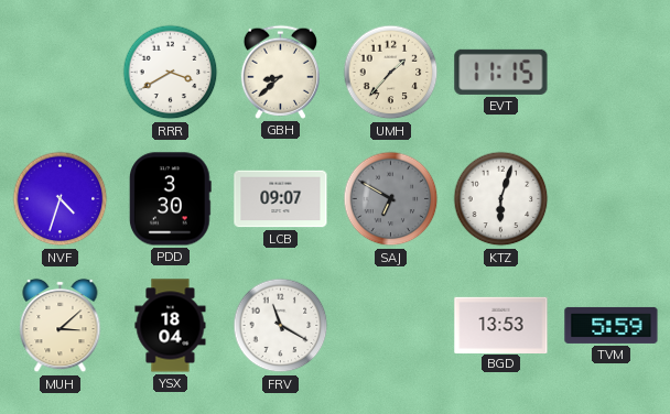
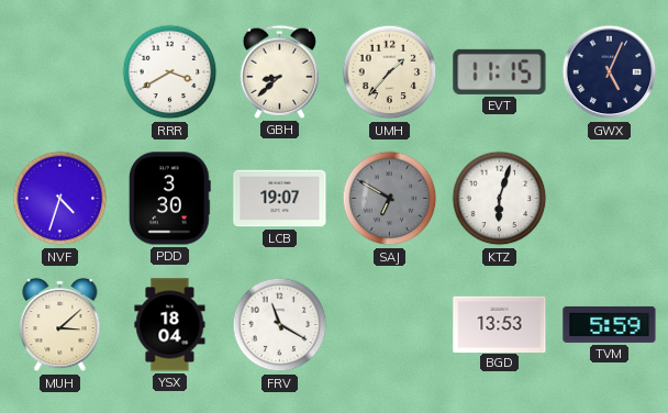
GWX: none -> 5:04 (610, 72)
LCB: 09:07 -> 19:07 (280, 199)
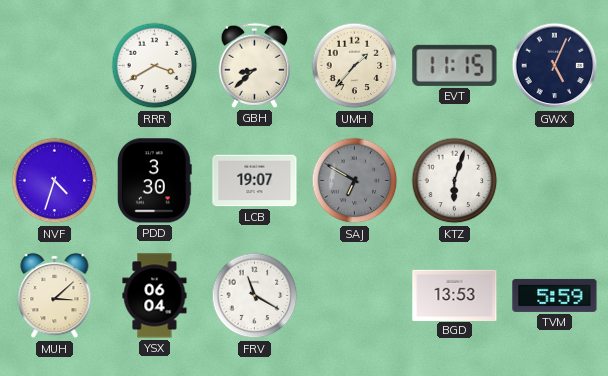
YSX: 18:04 -> 06:04 (155, 296)
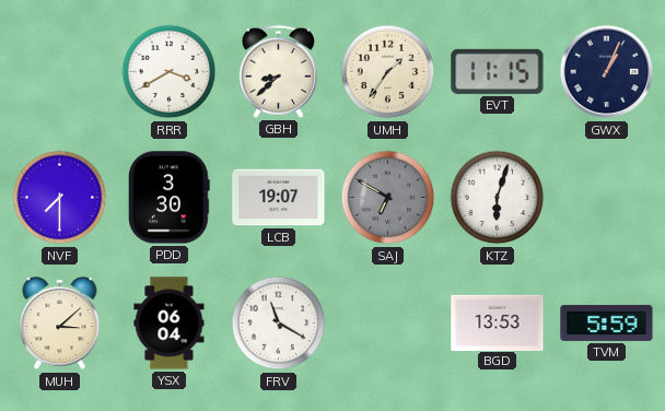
UMH: 1:37 -> 1:36 (388, 72)
GWX: 5:04 -> 1:04 (607, 72)
NVF: 4:33 -> 7:30 (60, 198)
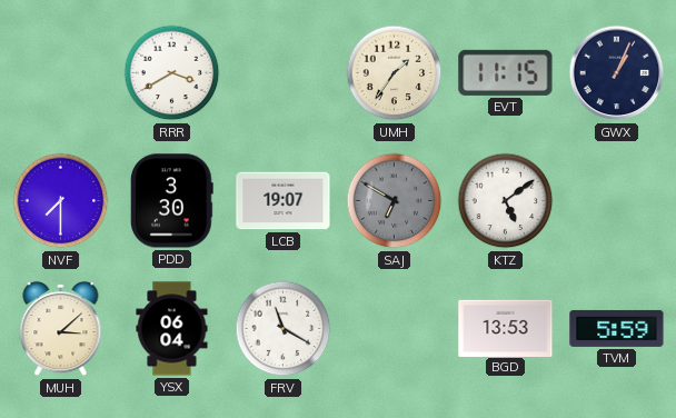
GBH: 8:38 -> none (278, 71)
KTZ: 6:03 -> 5:09 (506, 201)
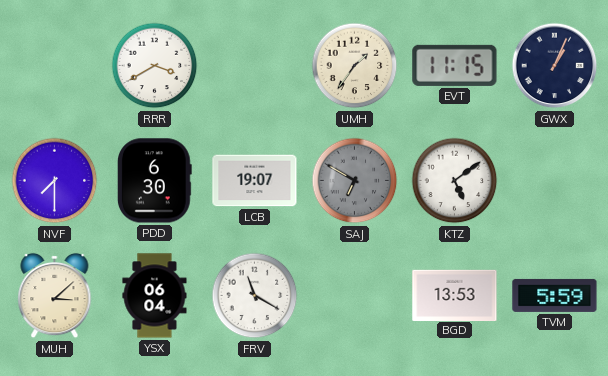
PDD: 3:30 -> 6:30 (154, 181)
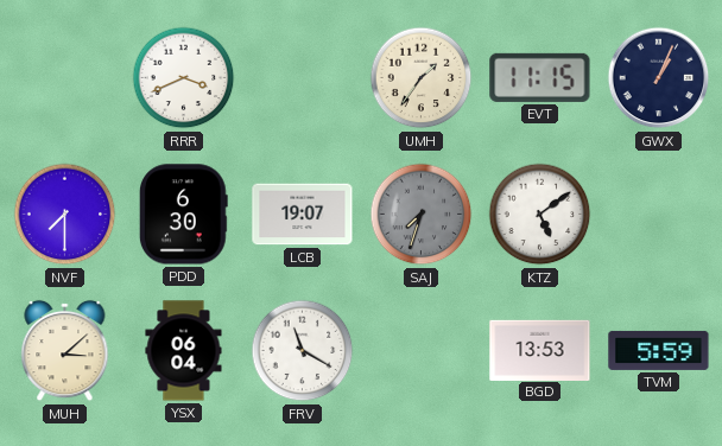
RRR: 3:40 -> 3:41 (184, 78)
SAJ: 6:50 -> 7:33 (422, 215)
